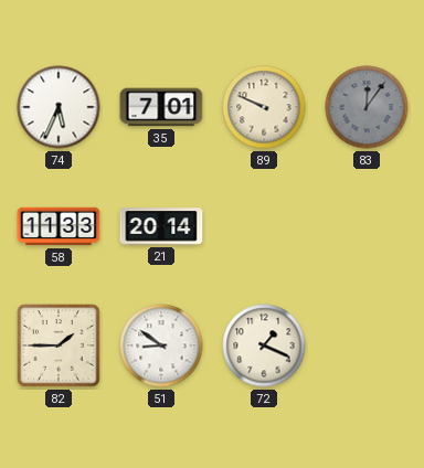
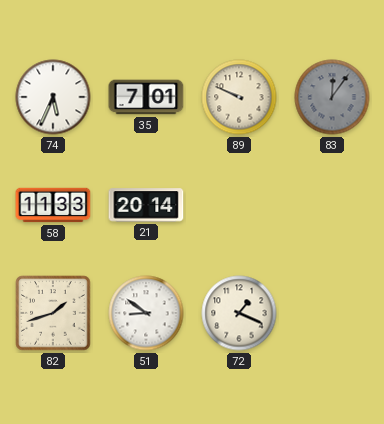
82: 1:45 -> 1:42 (53, 313)
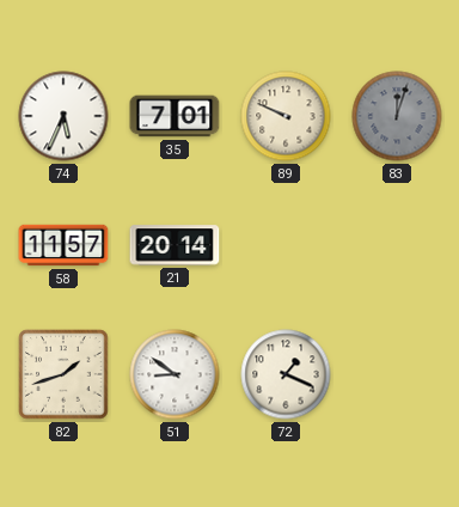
83: 12:06 -> 12:03 (397, 116)
58: 11:33 -> 11:57 (63, 245)
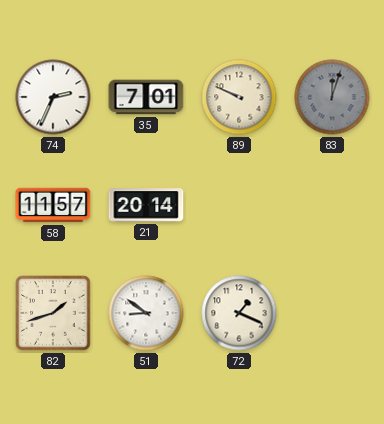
74: 5:34 -> 2:34 (53, 97)
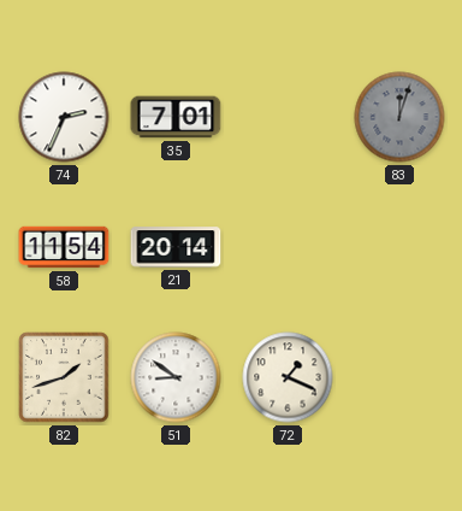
89: 9:49 -> none (239, 97)
58: 11:57 -> 11:54 (64, 247)
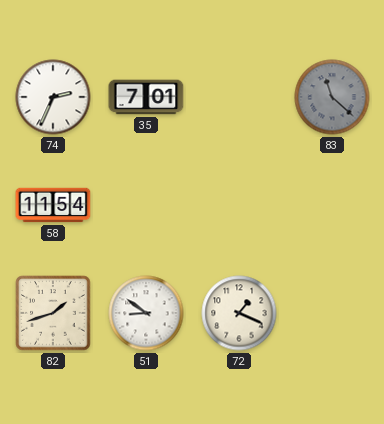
83: 12:03 -> 11:22 (332, 97)
21: 20:14 -> none (176, 247)
